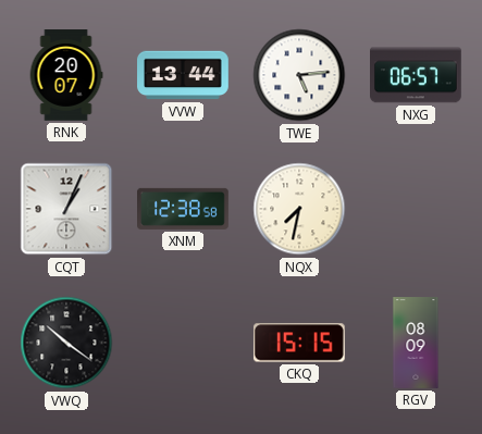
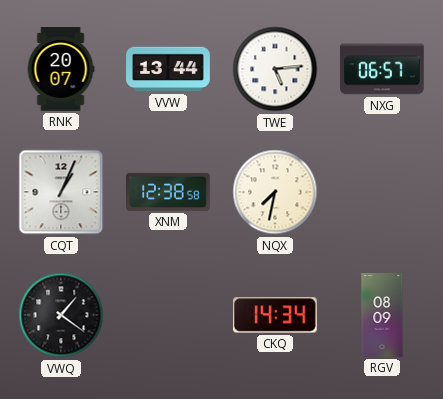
VWQ: 10:21 -> 1:21 (61, 315)
CKQ: 15:15 -> 14:34 (275, 315)
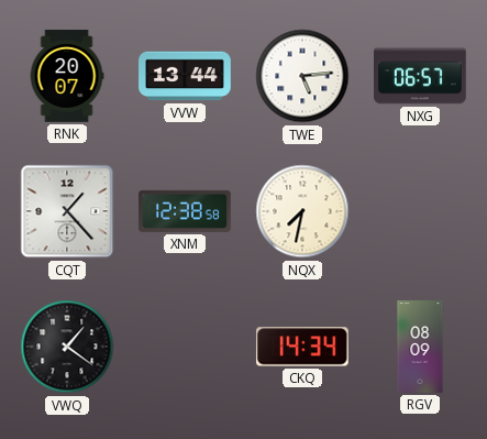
CQT: 1:04 -> 1:23 (67, 211)
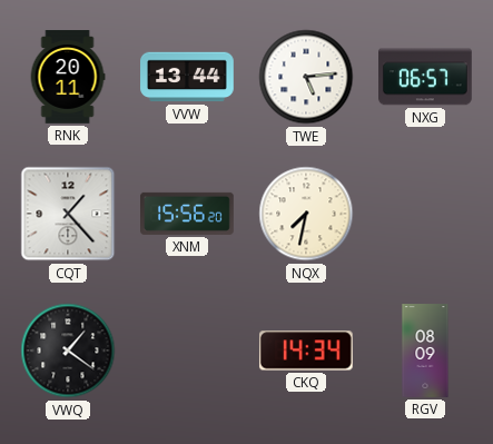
RNK: 20:07 -> 20:11 (68, 77)
XNM: 12:38 -> 15:56 (188, 214)
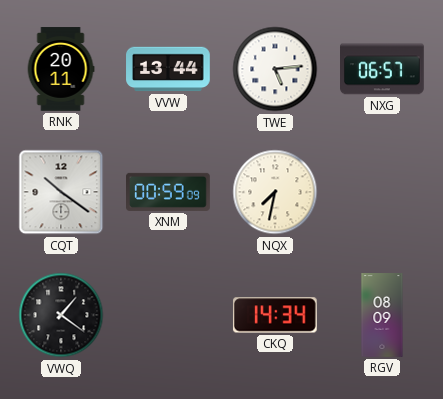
CQT: 1:23 -> 10:21 (61, 192)
XNM: 15:56 -> 00:59 (169, 192)
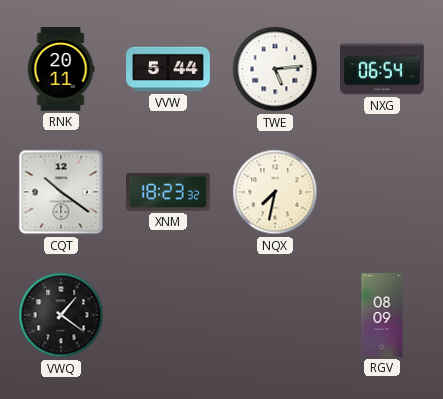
VVW: 13:44 -> 5:44 (168, 69)
NXG: 06:57 -> 06:54 (383, 69)
XNM: 00:59 -> 18:23 (169, 192)
CKQ: 14:34 -> none (275, 315)
